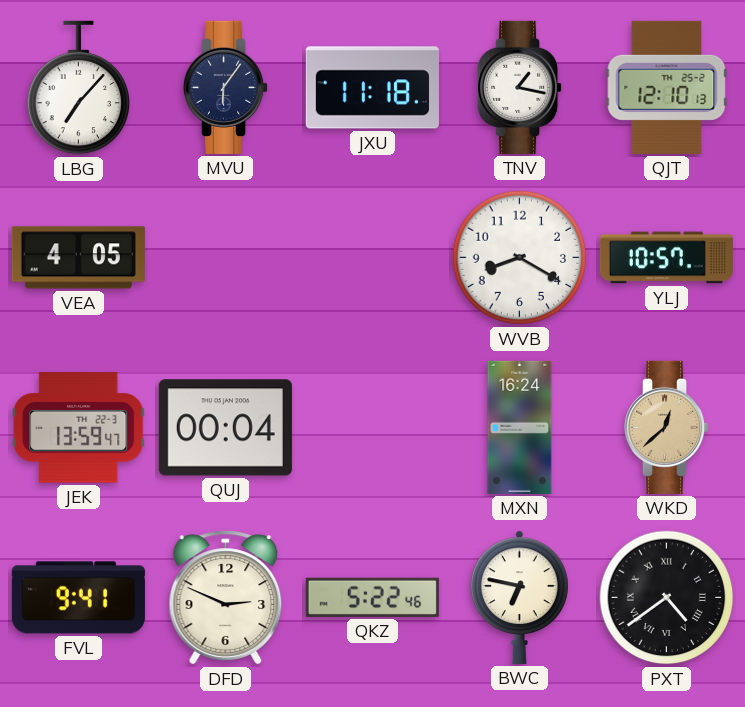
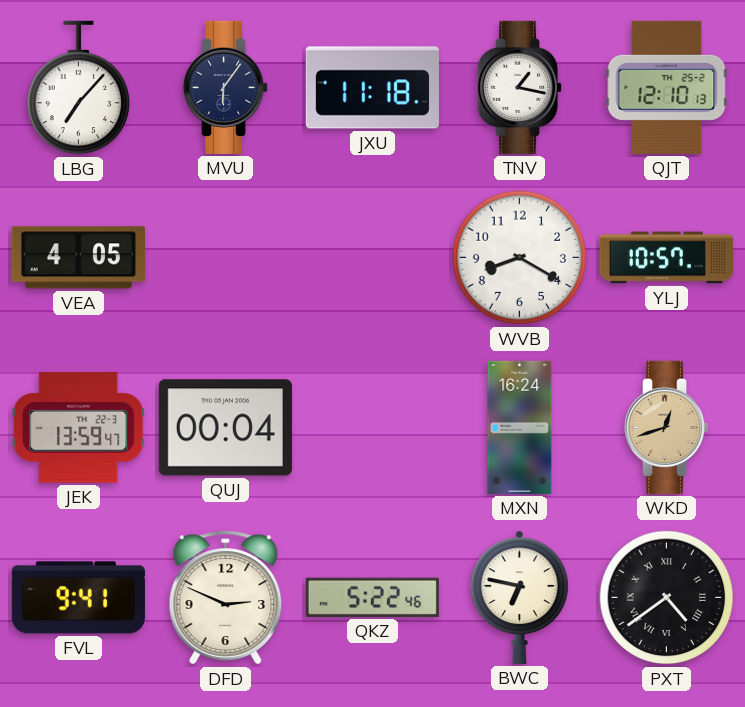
WKD: 12:38 -> 12:42 (668, 427)
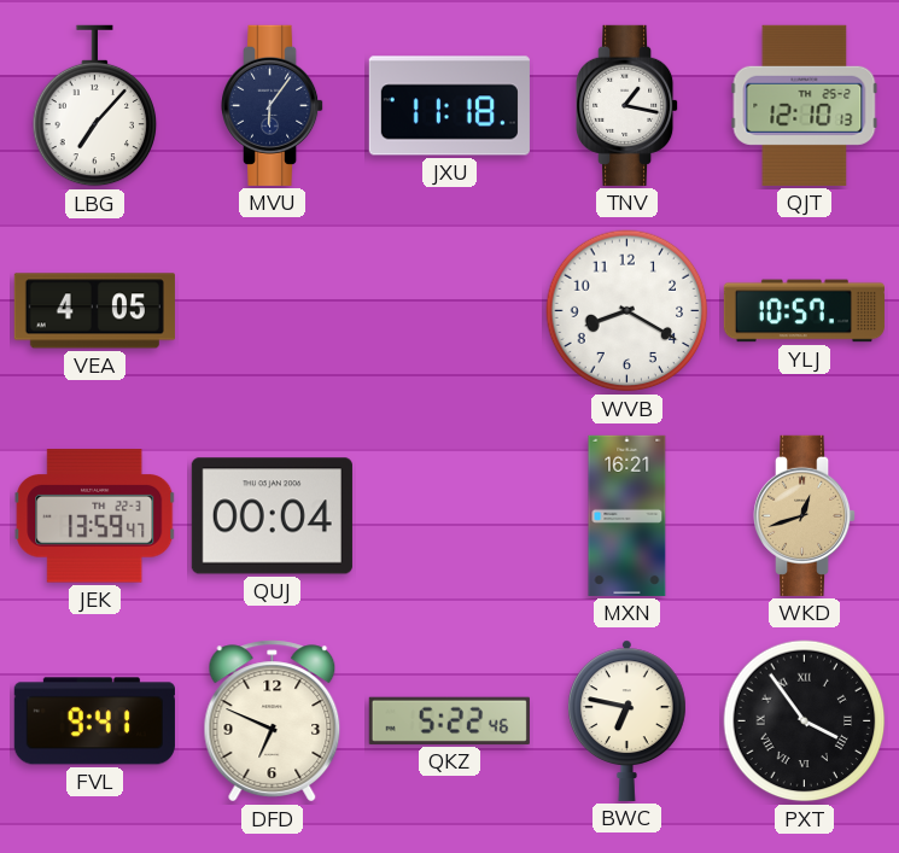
MXN: 16:24 -> 16:21 (627, 515)
DFD: 2:49 -> 6:49 (273, 721)
PXT: 4:39 -> 3:54 (805, 721)
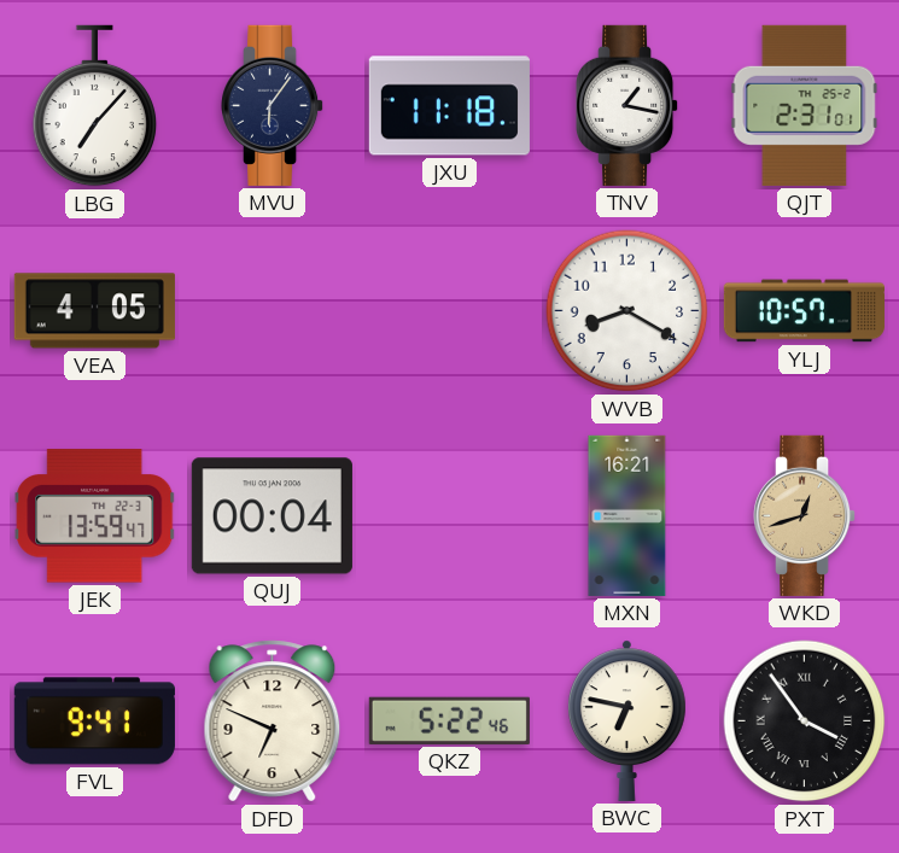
QJT: 12:10 -> 2:31 (805, 105)
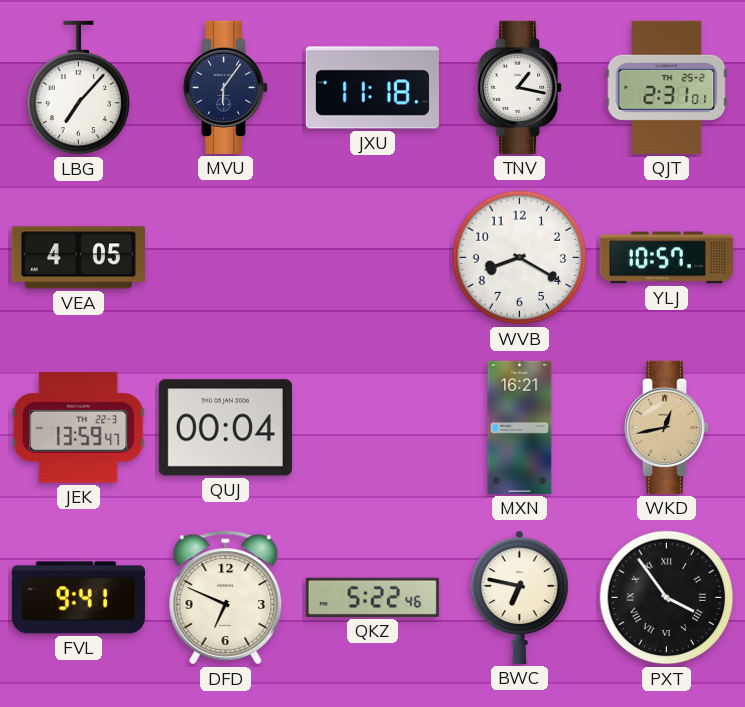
WKD: 12:42 -> 12:43 (668, 427)
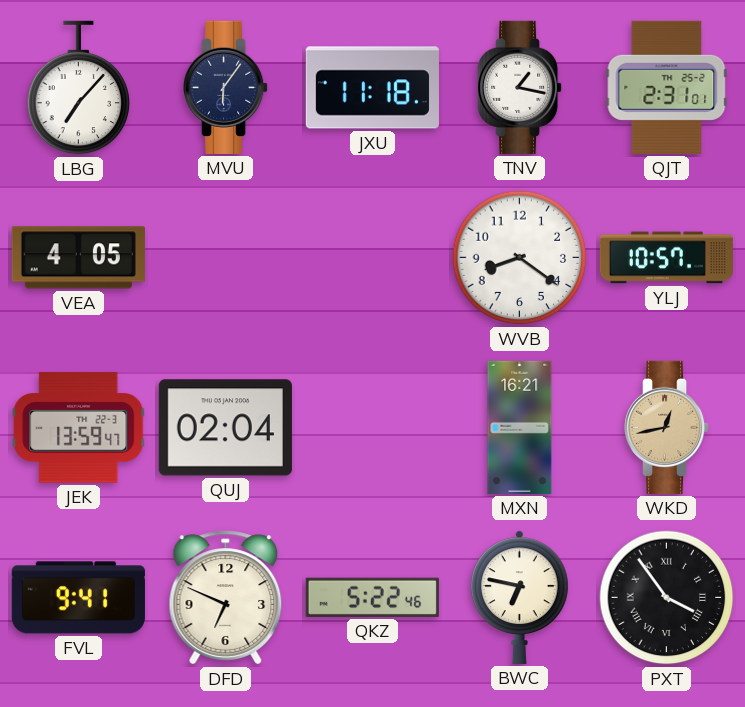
WVB: 8:20 -> 8:21 (520, 258)
QUJ: 00:04 -> 02:04 (225, 428)
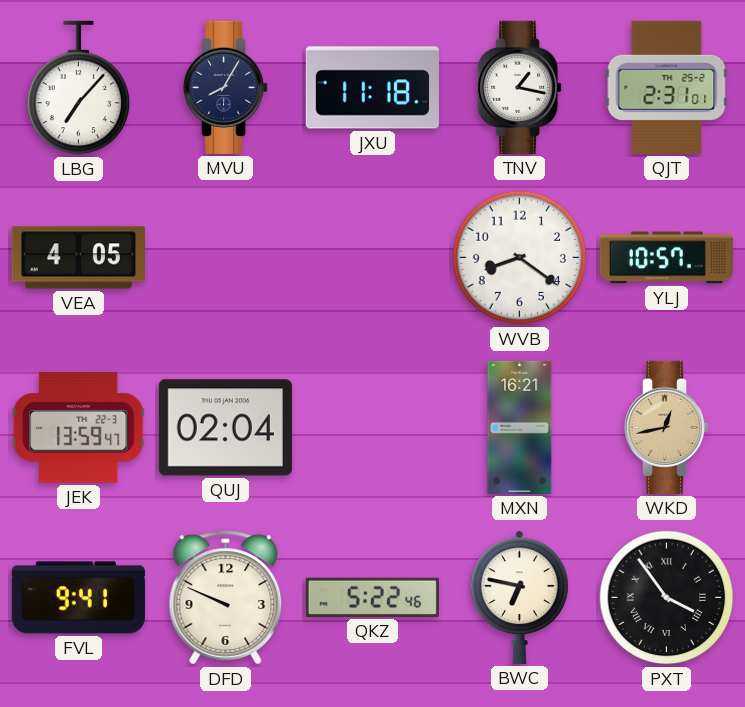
MVU: 6:06 -> 8:05 (227, 87)
DFD: 6:49 -> 9:49 (226, 598)
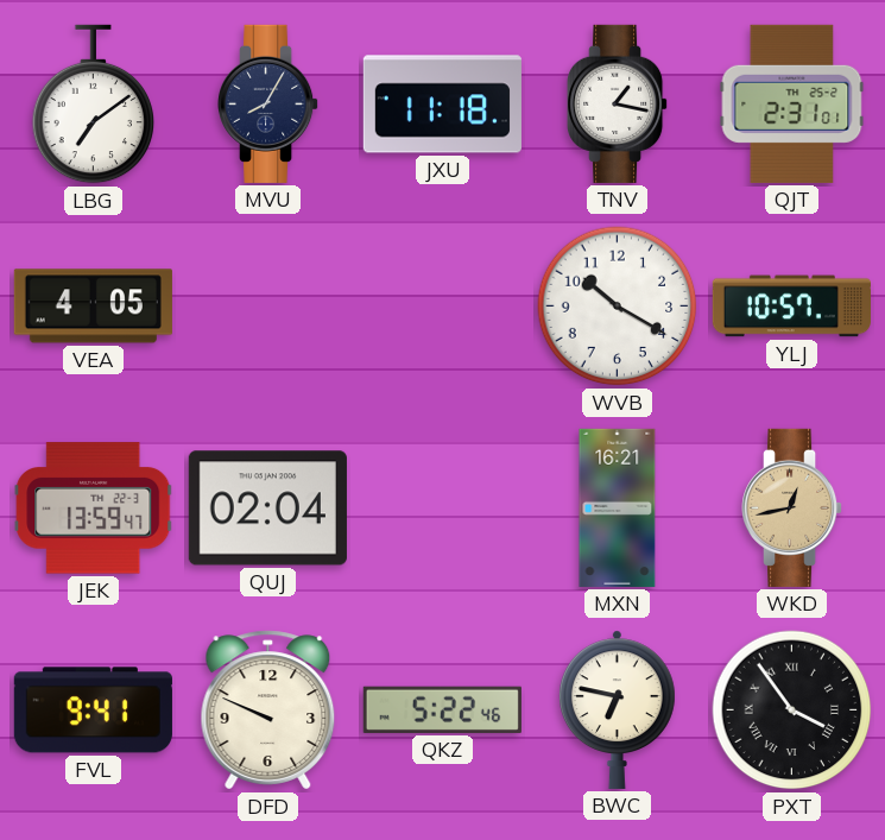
LBG: 7:07 -> 7:09 (94, 105)
WVB: 8:21 -> 10:20 (618, 307)
